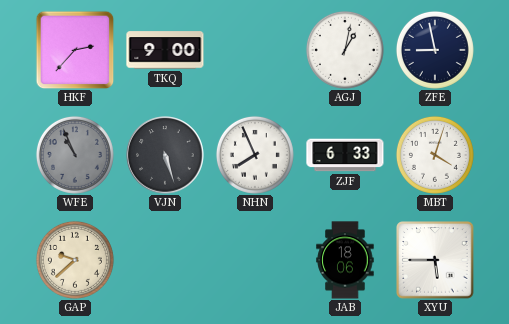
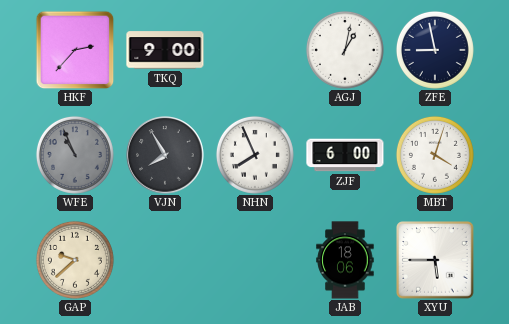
VJN: 5:27 -> 7:55 (165, 155)
ZJF: 6:33 -> 6:00 (345, 155)
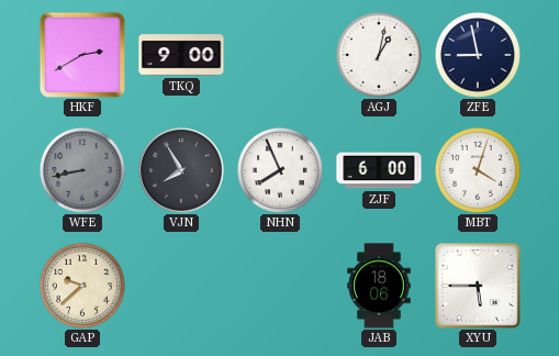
HKF: 2:37 -> 2:40 (82, 55)
WFE: 10:56 -> 8:43 (82, 170)
